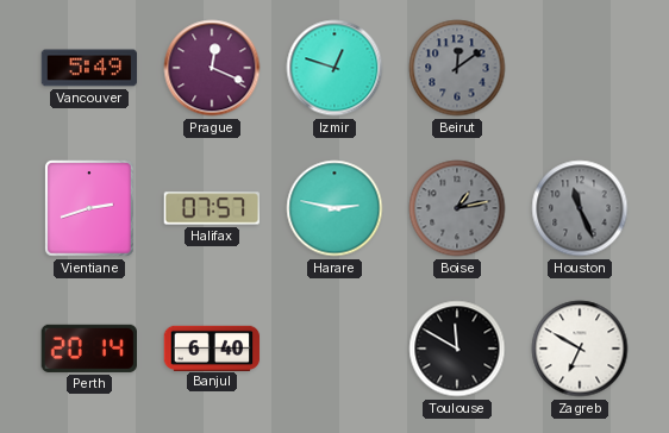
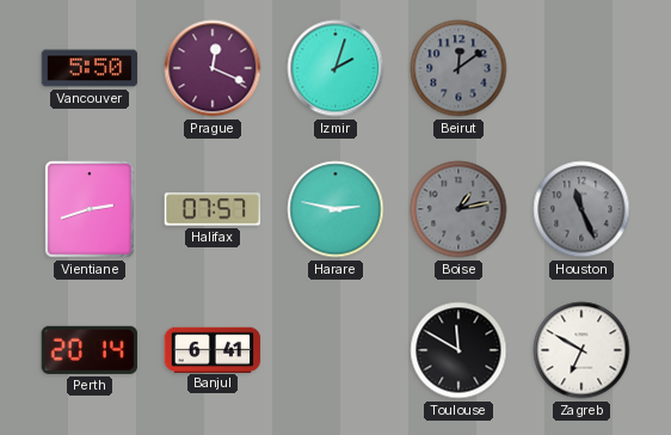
Vancouver: 5:49 -> 5:50 (90, 68)
Izmir: 12:48 -> 2:03 (335, 68)
Banjul: 6:40 -> 6:41 (213, 349)
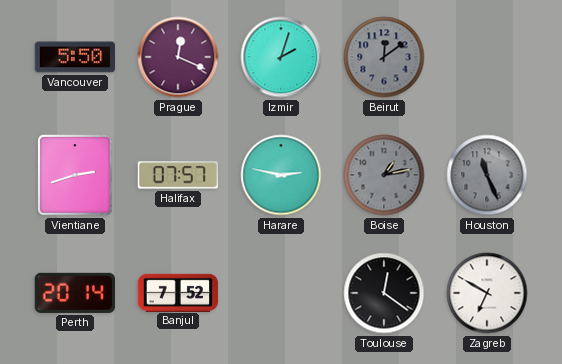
Banjul: 6:41 -> 7:52 (178, 292)
Toulouse: 11:50 -> 12:21 (384, 293)
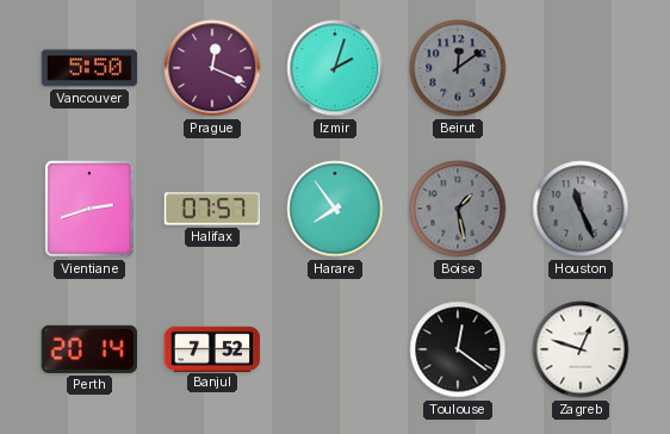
Harare: 2:47 -> 7:54 (335, 209)
Boise: 1:13 -> 1:28 (458, 209)
Zagreb: 6:50 -> 12:48 (581, 349)
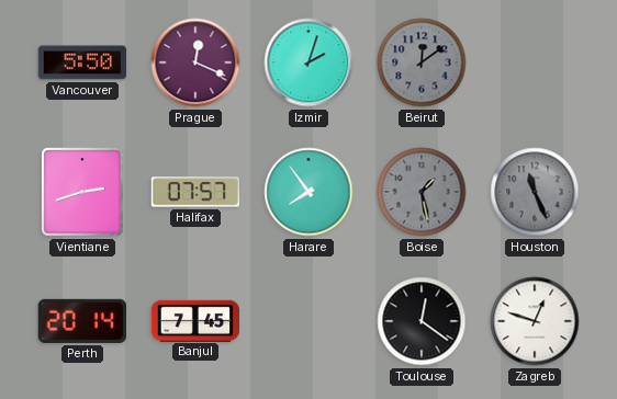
Banjul: 7:52 -> 7:45 (195, 320)
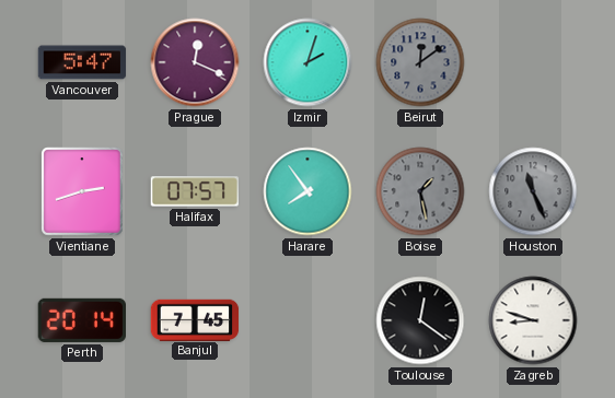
Vancouver: 5:50 -> 5:47 (82, 62)
Zagreb: 12:48 -> 8:48 (533, 320)
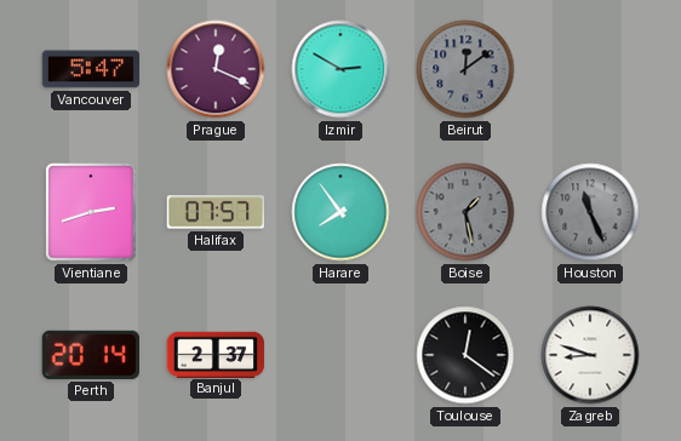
Izmir: 2:03 -> 2:50 (340, 69)
Banjul: 7:45 -> 2:37 (216, 354)
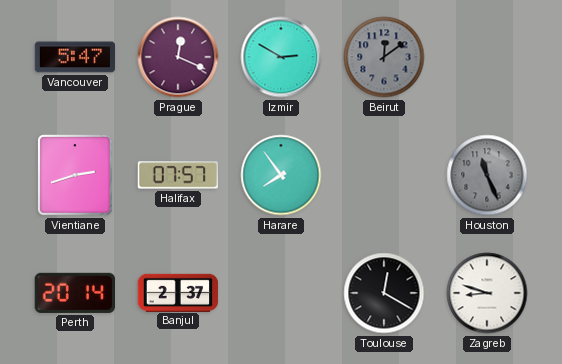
Boise: 1:28 -> none (465, 212)
Toulouse: 12:21 -> 12:20 (384, 293)
